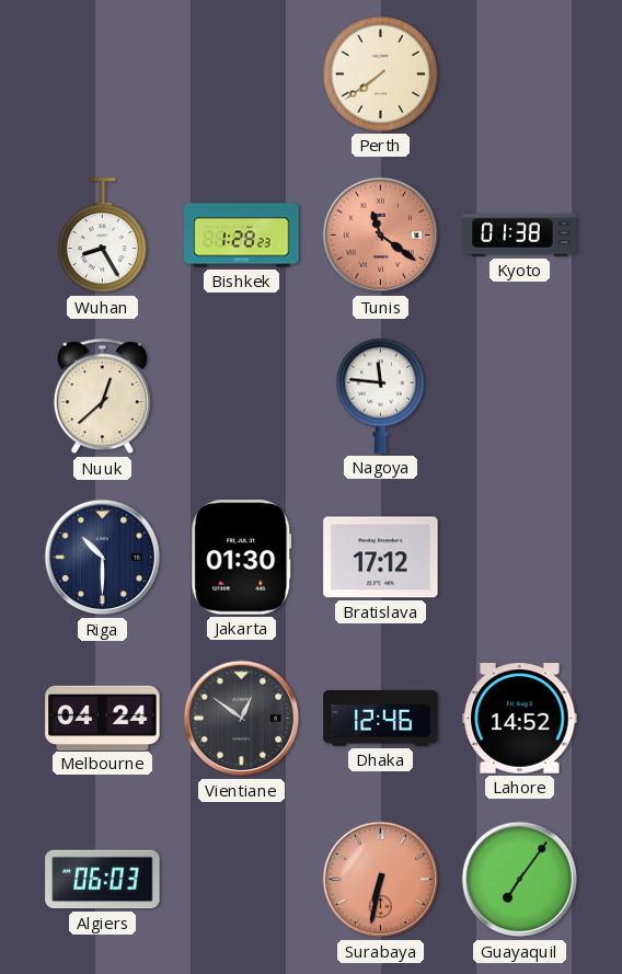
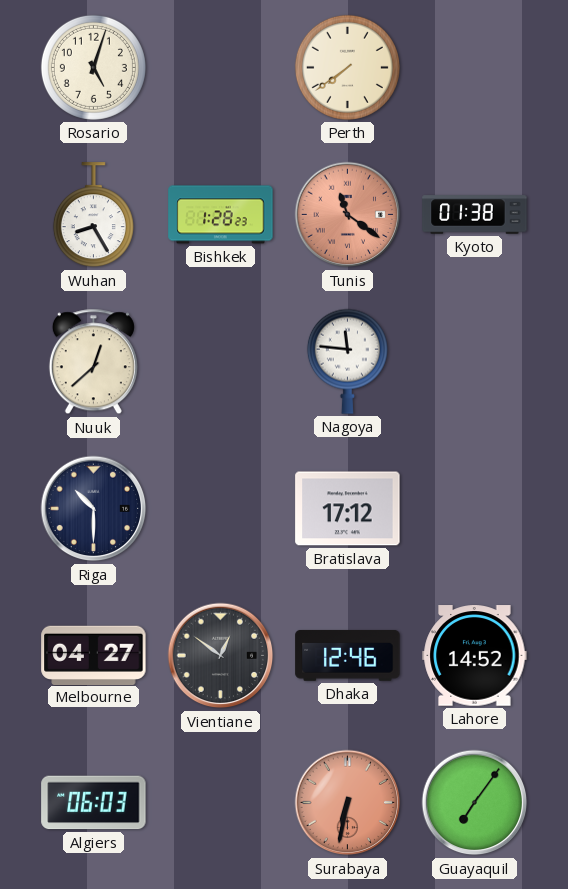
Rosario: none -> 5:03 (93, 67)
Jakarta: 01:30 -> none (242, 558)
Melbourne: 04:24 -> 04:27 (94, 655)
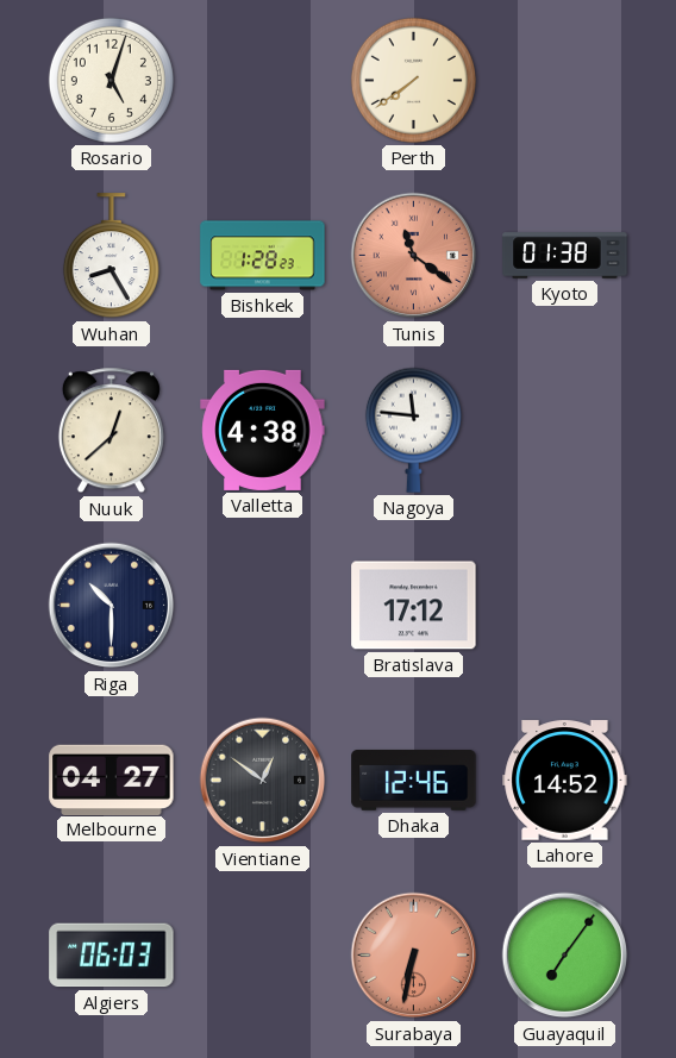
Valletta: none -> 4:38 (263, 430)
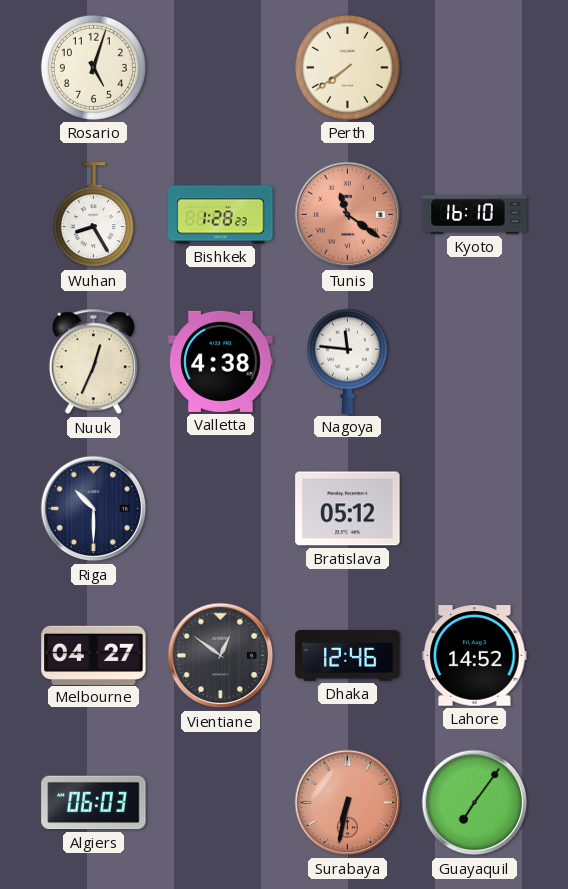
Kyoto: 01:38 -> 16:10 (475, 215)
Nuuk: 12:38 -> 12:34 (93, 362)
Bratislava: 17:12 -> 05:12 (348, 509)
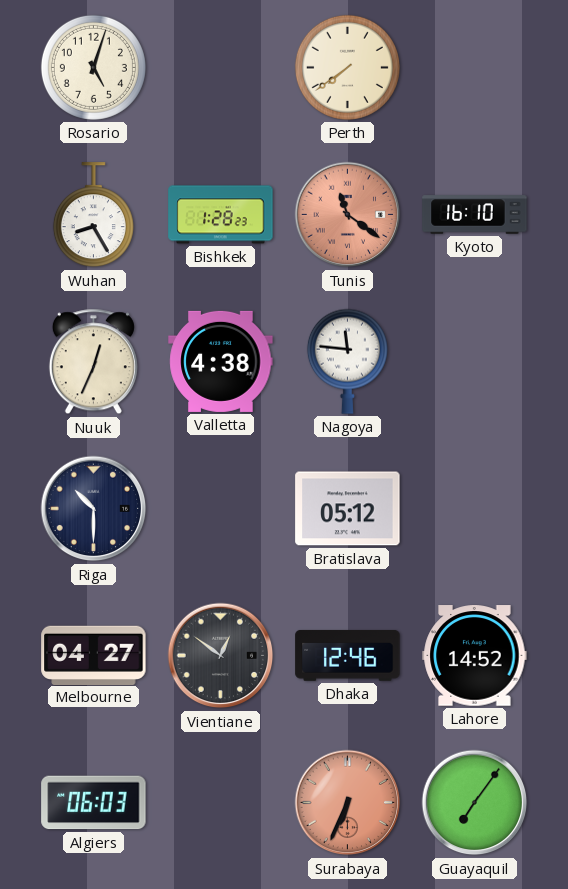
Surabaya: 6:32 -> 6:34 (348, 803)
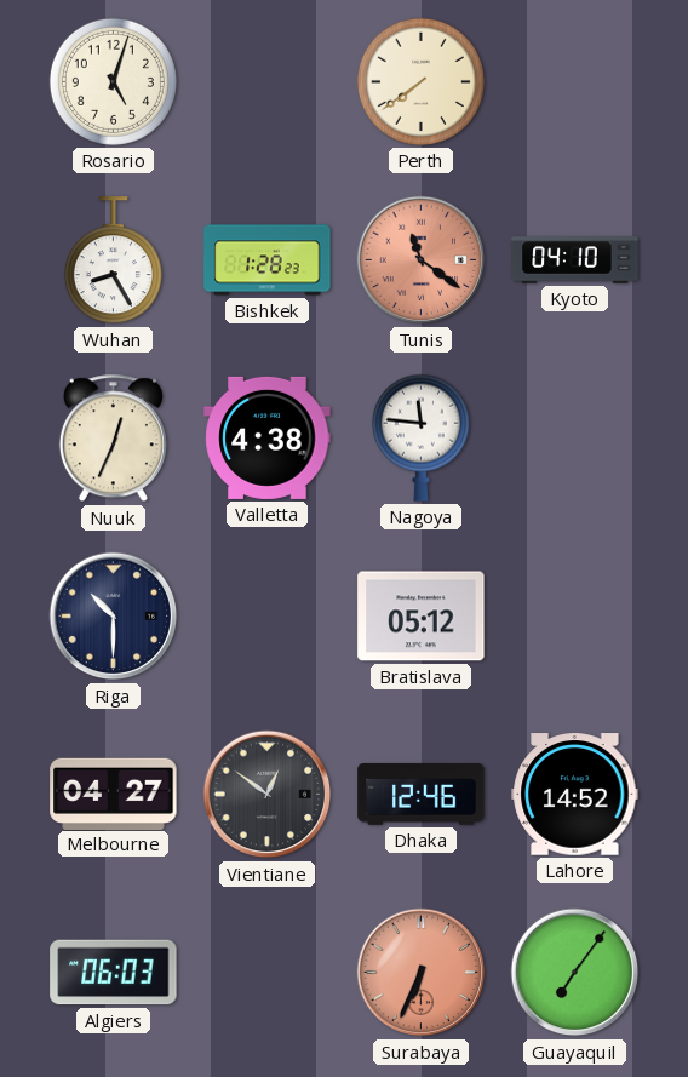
Kyoto: 16:10 -> 04:10 (575, 260)
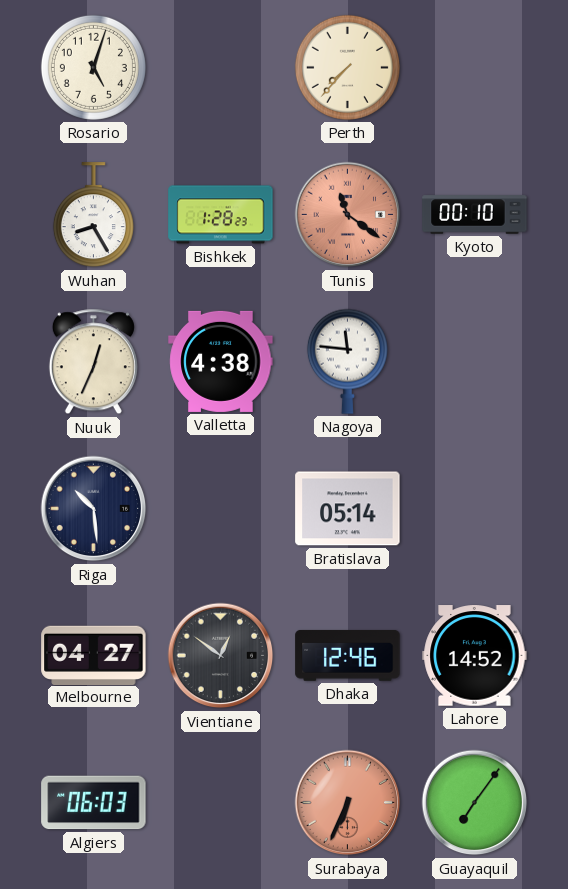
Perth: 7:39 -> 7:37 (347, 67)
Kyoto: 04:10 -> 00:10 (475, 215)
Riga: 10:30 -> 10:29 (94, 509)
Bratislava: 05:12 -> 05:14 (348, 509)
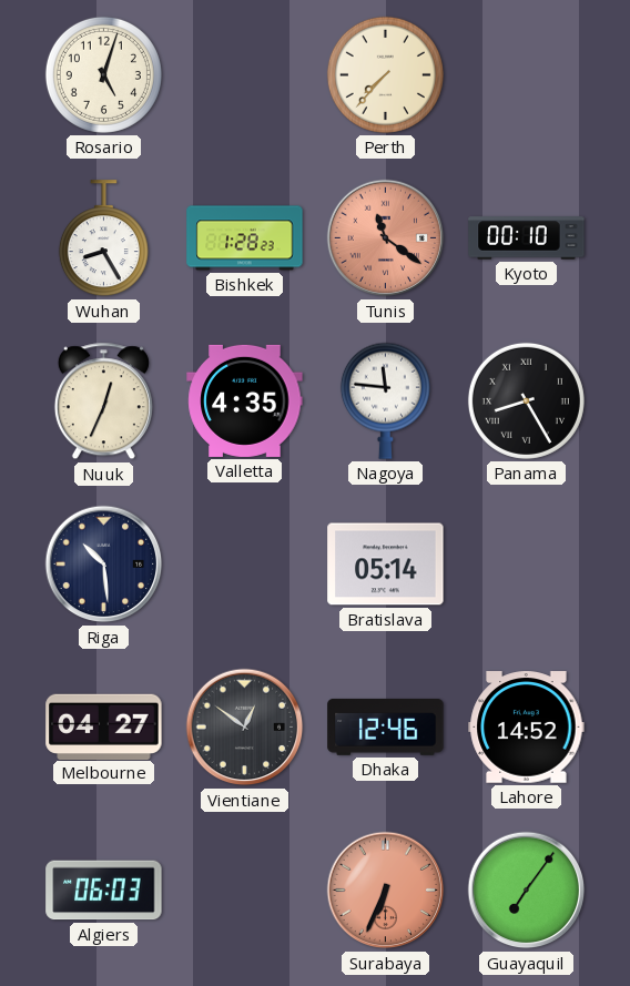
Valletta: 4:38 -> 4:35 (245, 400)
Panama: none -> 8:25 (526, 400)
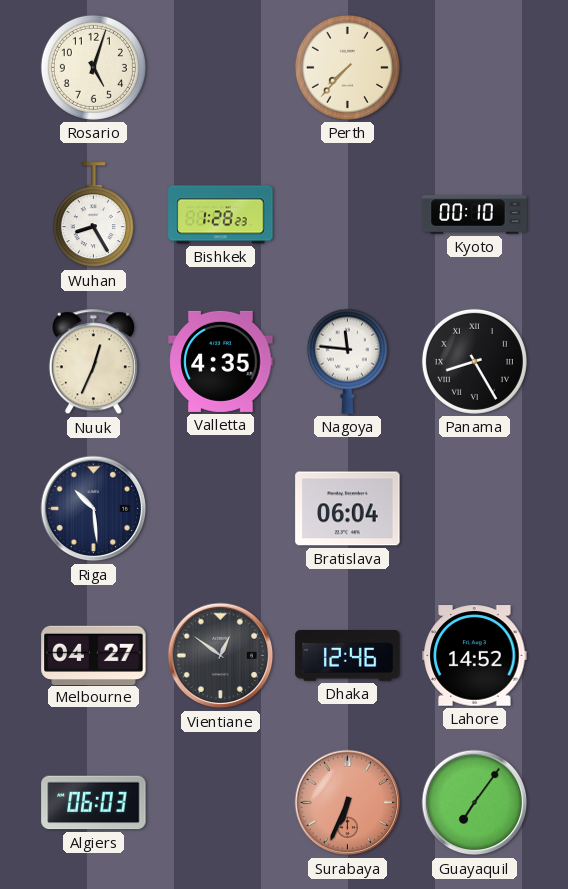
Tunis: 11:21 -> none (386, 238)
Bratislava: 05:14 -> 06:04 (348, 509)
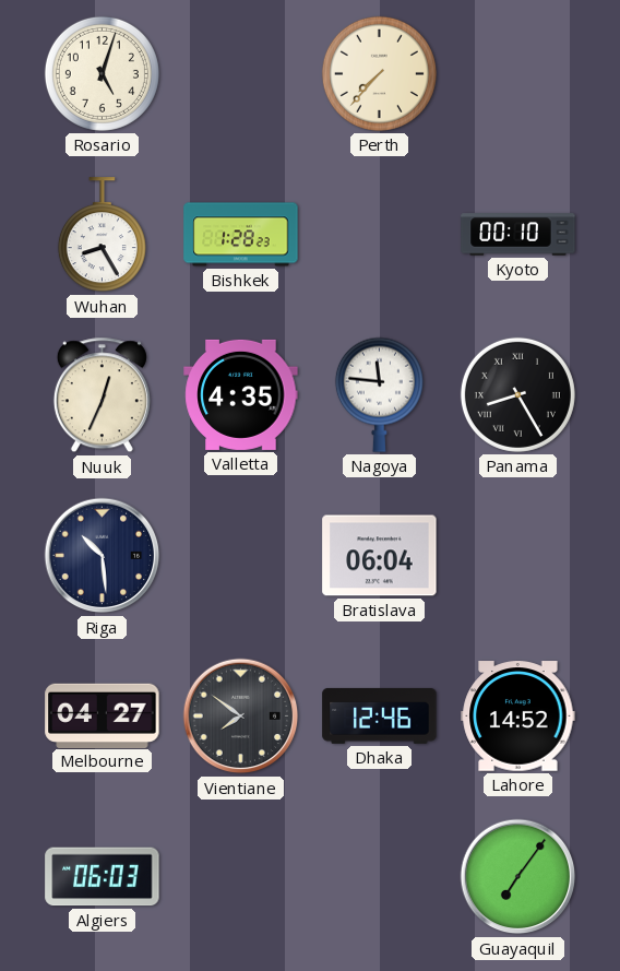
Vientiane: 12:51 -> 7:51 (241, 717)
Surabaya: 6:34 -> none (348, 803)
